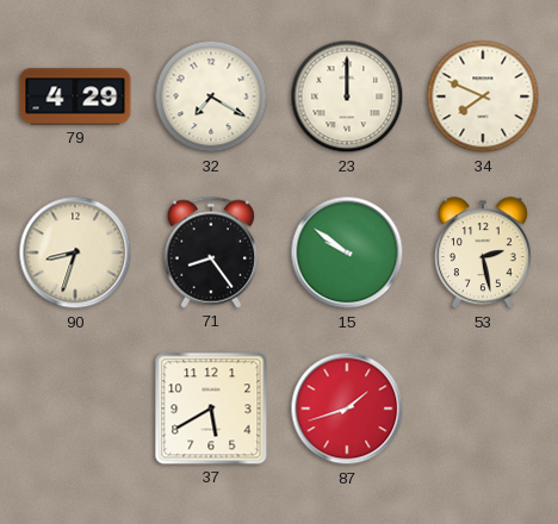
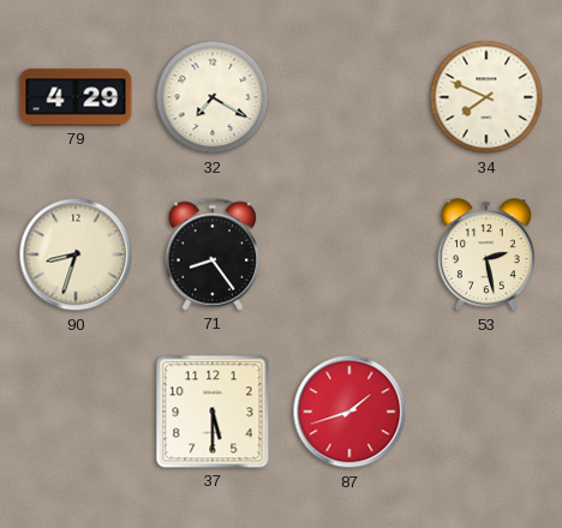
23: 12:00 -> none (347, 96)
15: 9:51 -> none (347, 252)
37: 5:40 -> 5:30 (213, 412)
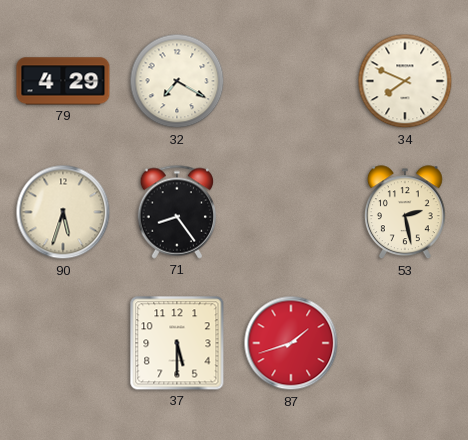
90: 8:33 -> 5:33 (63, 212)
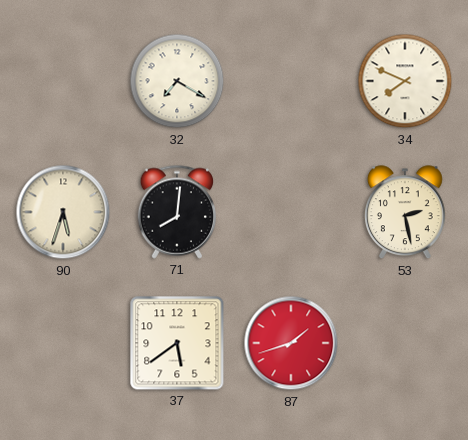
79: 4:29 -> none (63, 81)
71: 8:24 -> 8:01 (177, 212)
37: 5:30 -> 5:39 (177, 343)
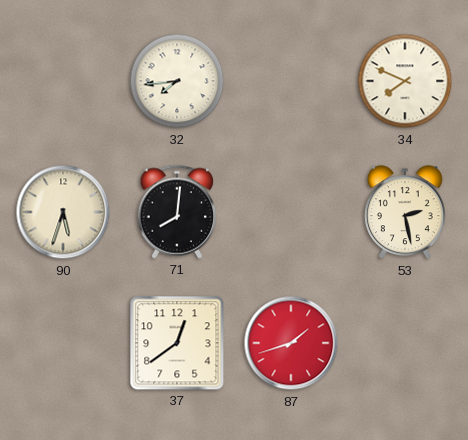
32: 7:20 -> 7:44 (177, 81)
37: 5:39 -> 12:39 (177, 343)
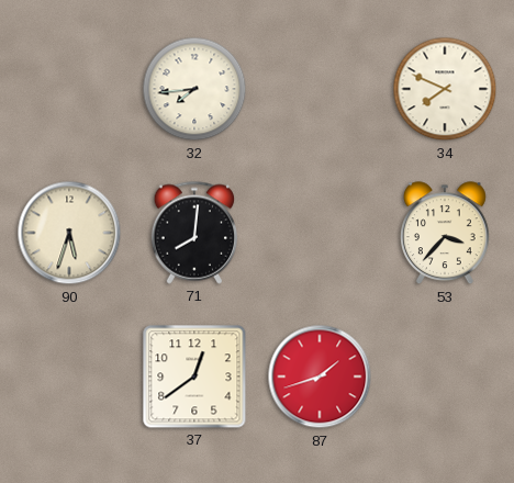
53: 2:28 -> 3:37 (445, 234)
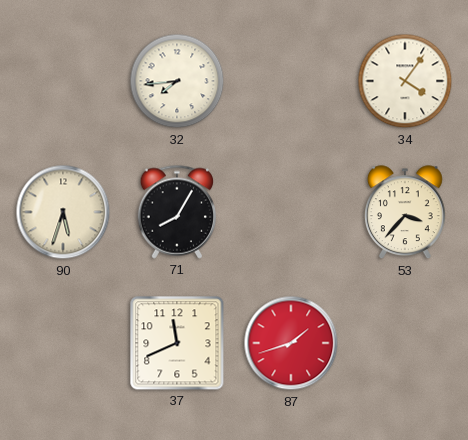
34: 7:49 -> 4:06 (405, 81)
71: 8:01 -> 8:05 (177, 212)
37: 12:39 -> 11:41 (177, 343)
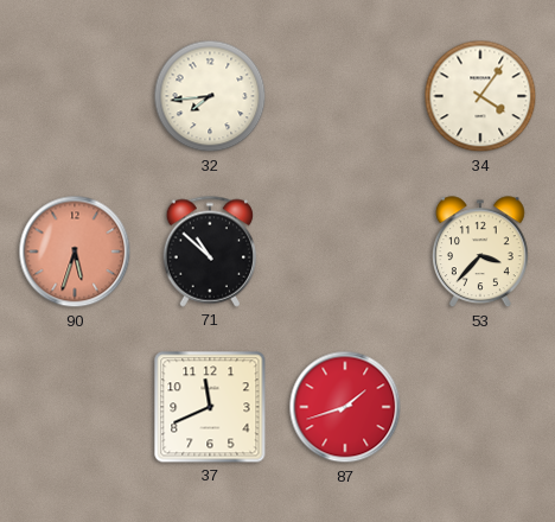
90 dial: cream -> salmon (75, 252)
71: 8:05 -> 10:52 (210, 252)
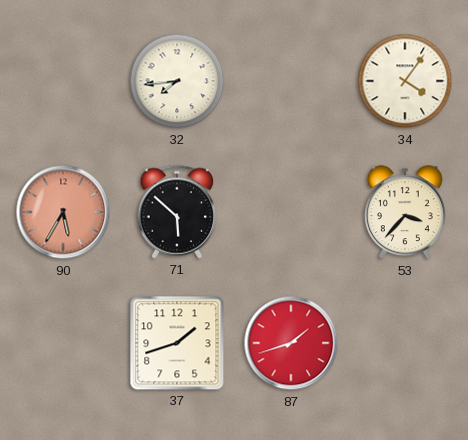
90: 5:33 -> 5:35 (63, 212)
71: 10:52 -> 5:52 (177, 212)
37: 11:41 -> 1:42 (177, 343)
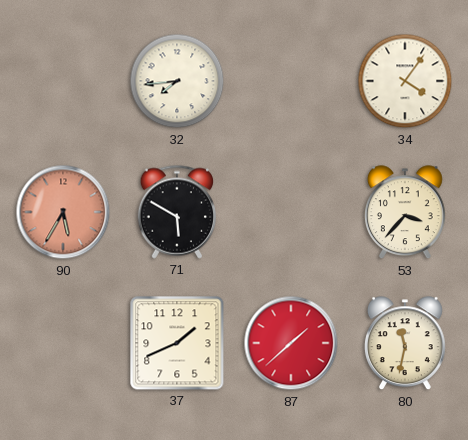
71: 5:52 -> 5:50 (177, 212)
37: 1:42 -> 1:41 (177, 343)
87: 1:42 -> 1:38 (291, 343)
80: none -> 11:32 (405, 344)
